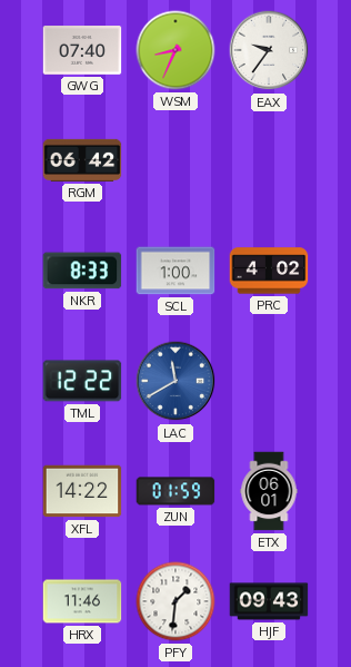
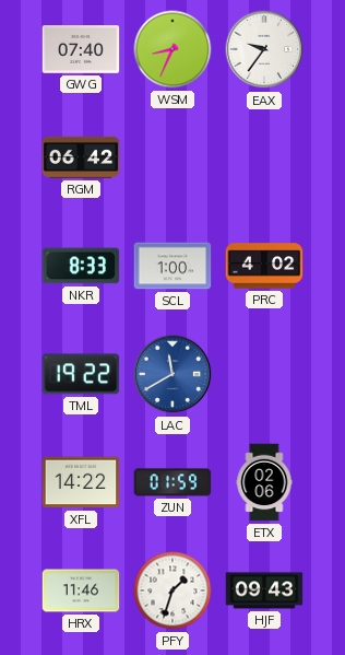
TML: 12:22 -> 19:22 (81, 374)
ETX: 06:01 -> 02:06 (264, 482)
PFY: 1:31 -> 1:33 (172, 590)
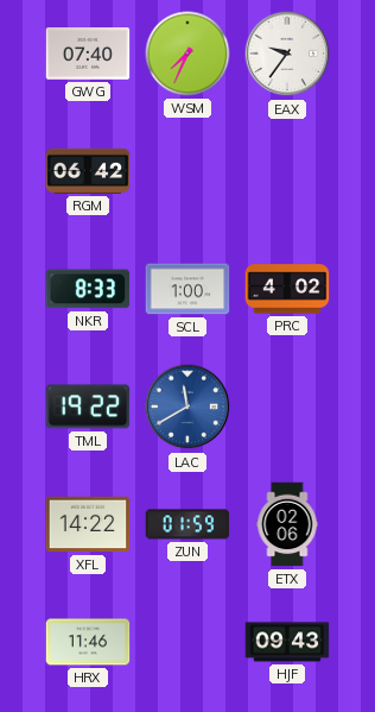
WSM: 8:34 -> 7:34 (188, 53)
PFY: 1:33 -> none (172, 590)
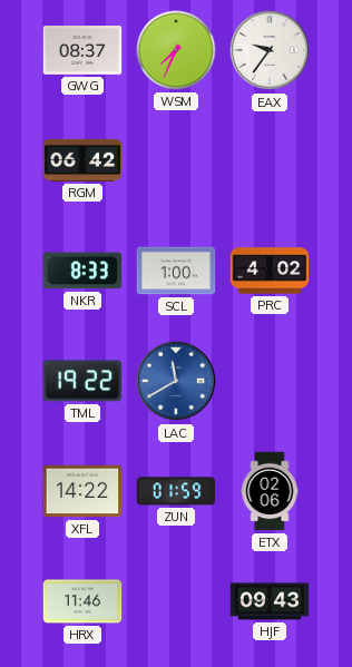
GWG: 07:40 -> 08:37 (82, 50)
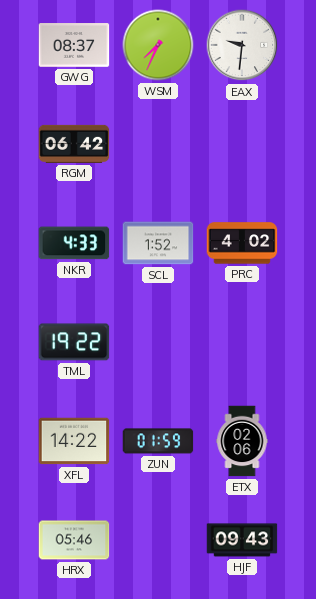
EAX: 9:36 -> 9:31 (242, 45)
NKR: 8:33 -> 4:33 (74, 243)
SCL: 1:00 -> 1:52 (158, 243)
LAC: 11:40 -> none (176, 381)
HRX: 11:46 -> 05:46 (74, 540)
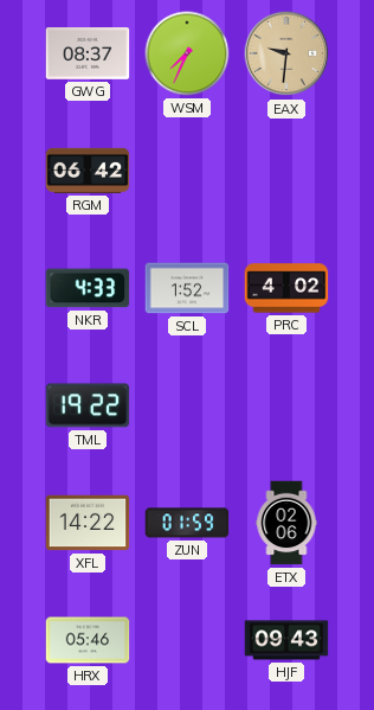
EAX dial: white -> champagne (286, 53)
